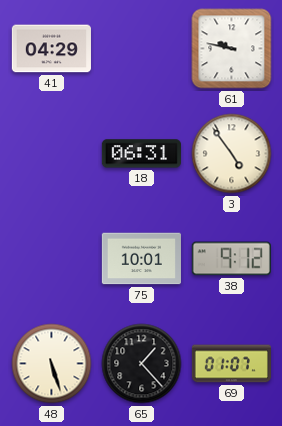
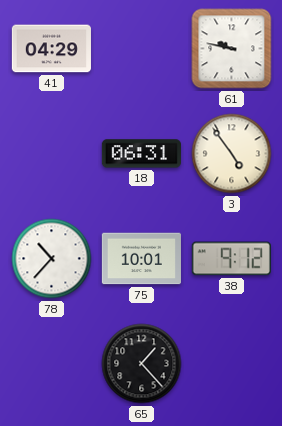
78: none -> 10:37 (52, 259)
48: 5:27 -> none (52, 364)
69: 01:07 -> none (231, 364)
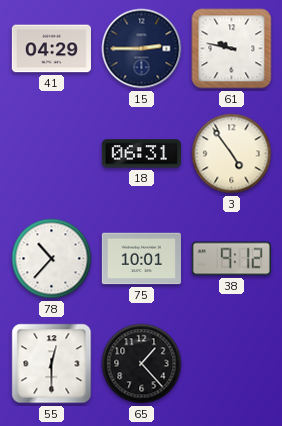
15: none -> 2:45 (142, 49)
55: none -> 12:30 (52, 364)
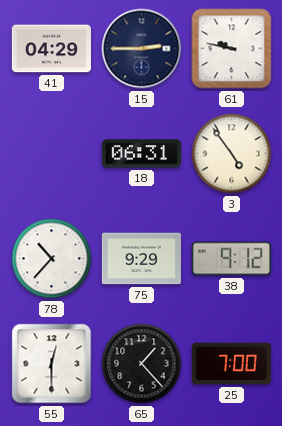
75: 10:01 -> 9:29 (141, 259)
25: none -> 7:00 (231, 364)
